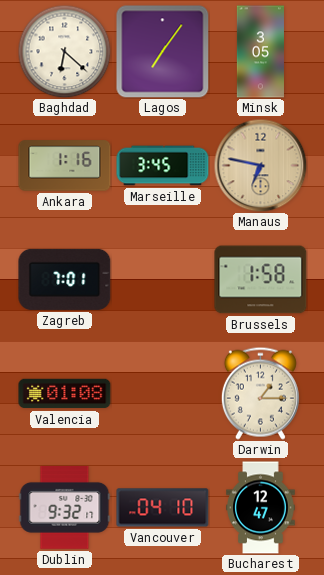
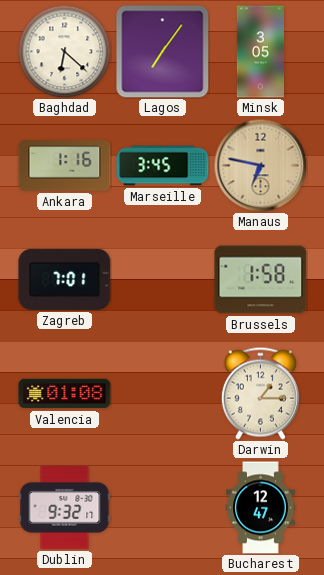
Vancouver: 04:10 -> none (163, 508)
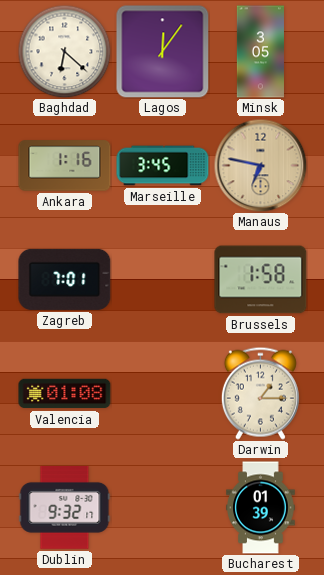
Lagos: 7:06 -> 12:06 (163, 52)
Bucharest: 12:47 -> 01:39 (261, 508)
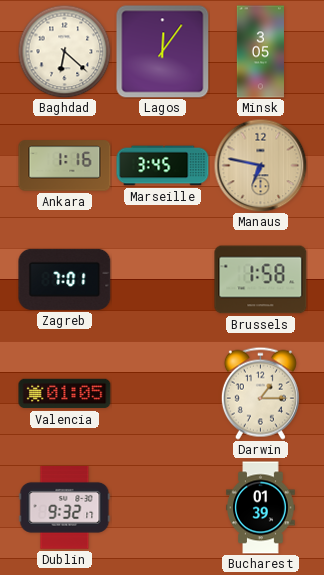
Valencia: 01:08 -> 01:05 (65, 394)
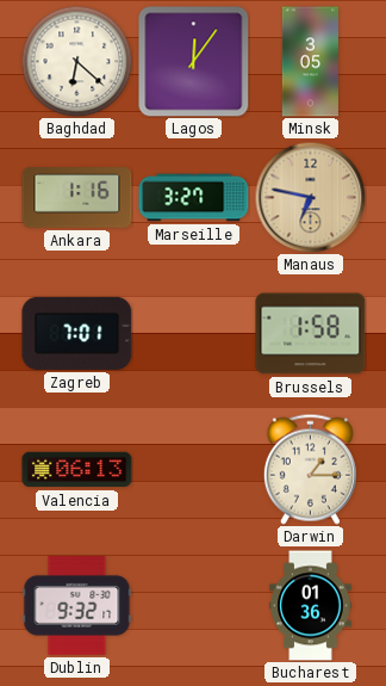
Marseille: 3:45 -> 3:27 (194, 198)
Valencia: 01:05 -> 06:13 (77, 470)
Bucharest: 01:39 -> 01:36 (311, 606)
